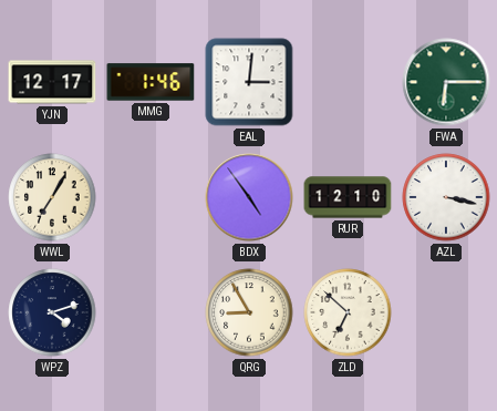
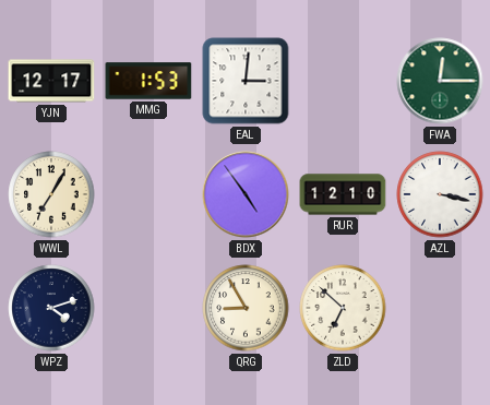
MMG: 1:46 -> 1:53 (148, 81)
FWA: 6:15 -> 12:15 (440, 81)
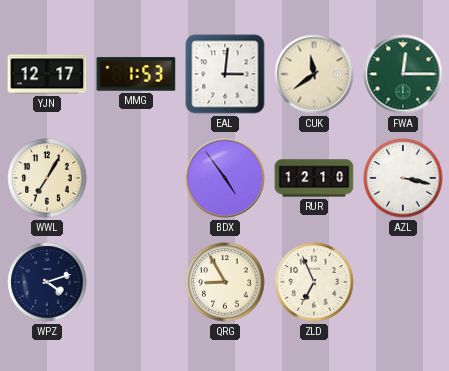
CUK: none -> 11:39 (314, 74)
ZLD: 6:52 -> 6:56 (314, 282)
